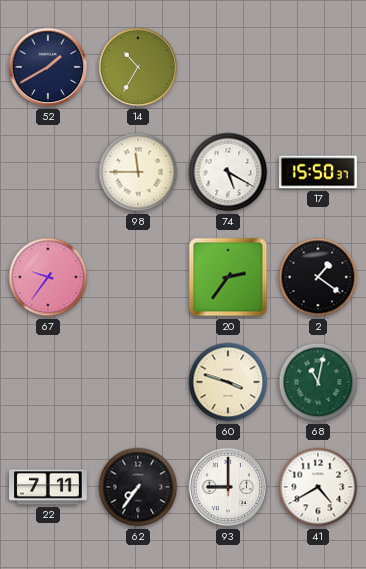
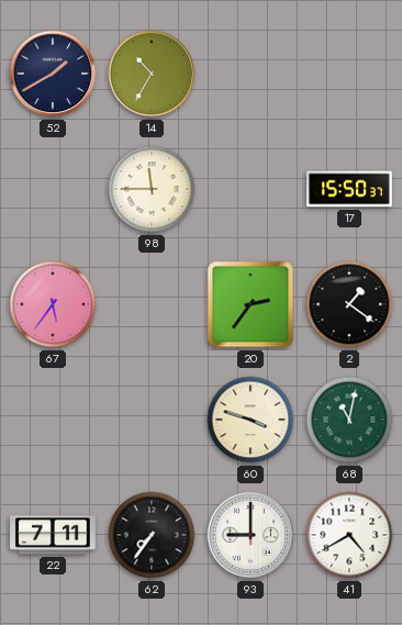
74: 5:20 -> none (228, 172)
67: 9:36 -> 5:36 (53, 304)
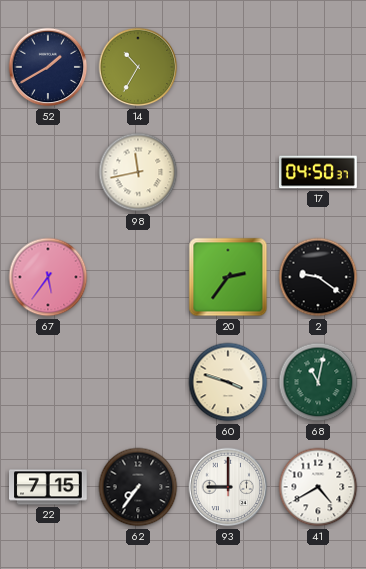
98: 11:45 -> 11:43 (138, 172)
17: 15:50 -> 04:50 (318, 172)
2: 1:21 -> 9:21 (318, 277)
22: 7:11 -> 7:15 (48, 487)
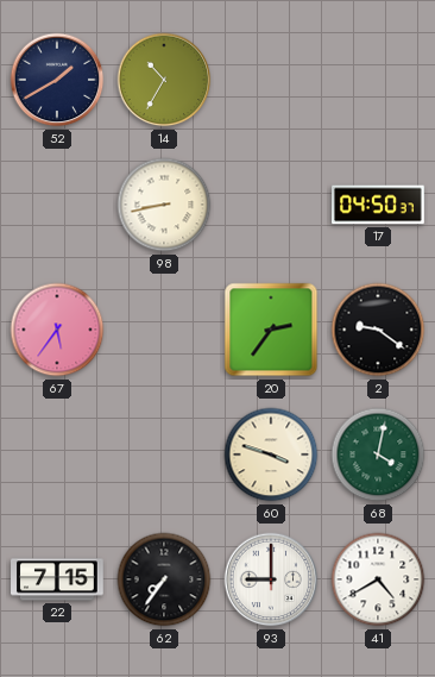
98: 11:43 -> 8:43 (164, 205)
68: 11:02 -> 4:02 (378, 455)
